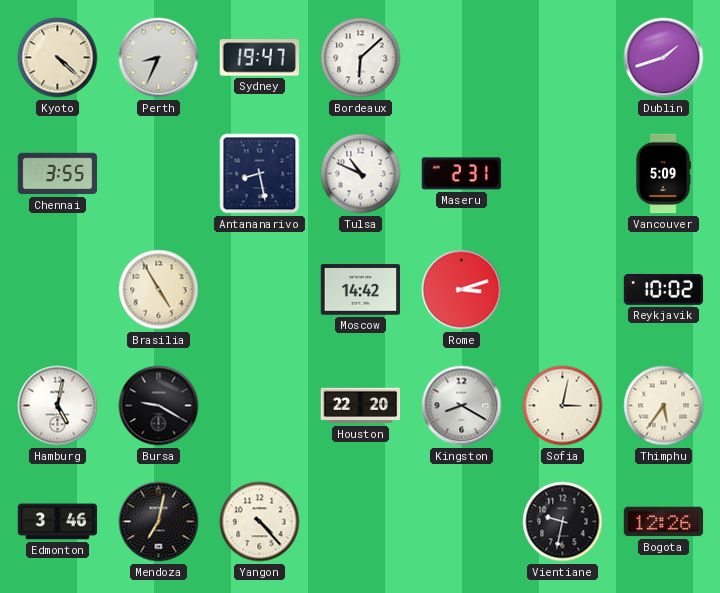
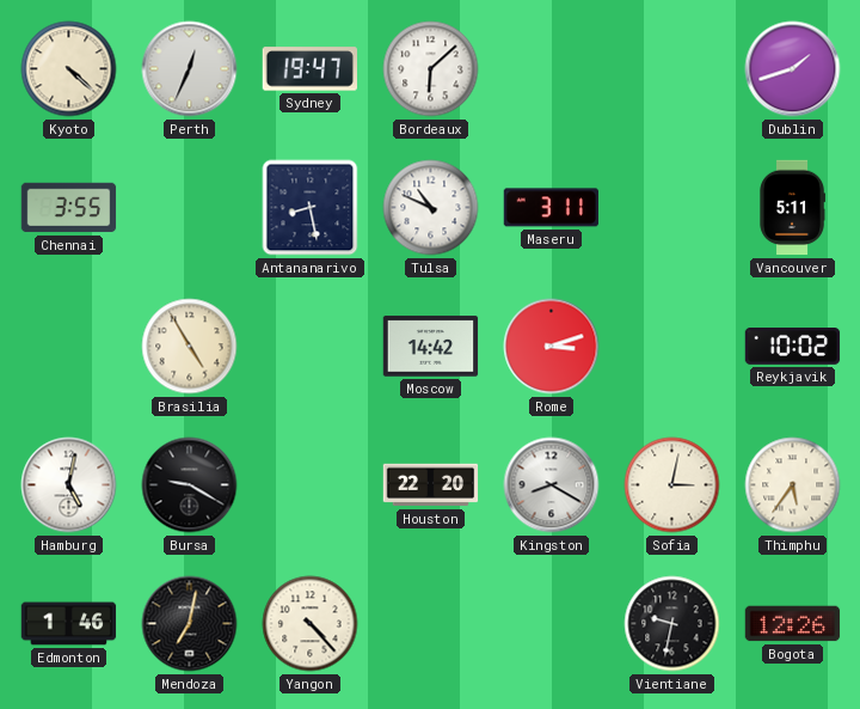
Perth: 8:34 -> 12:34 (190, 69)
Maseru: 2:31 -> 3:11 (551, 208)
Vancouver: 5:09 -> 5:11 (792, 208)
Edmonton: 3:46 -> 1:46 (69, 624)
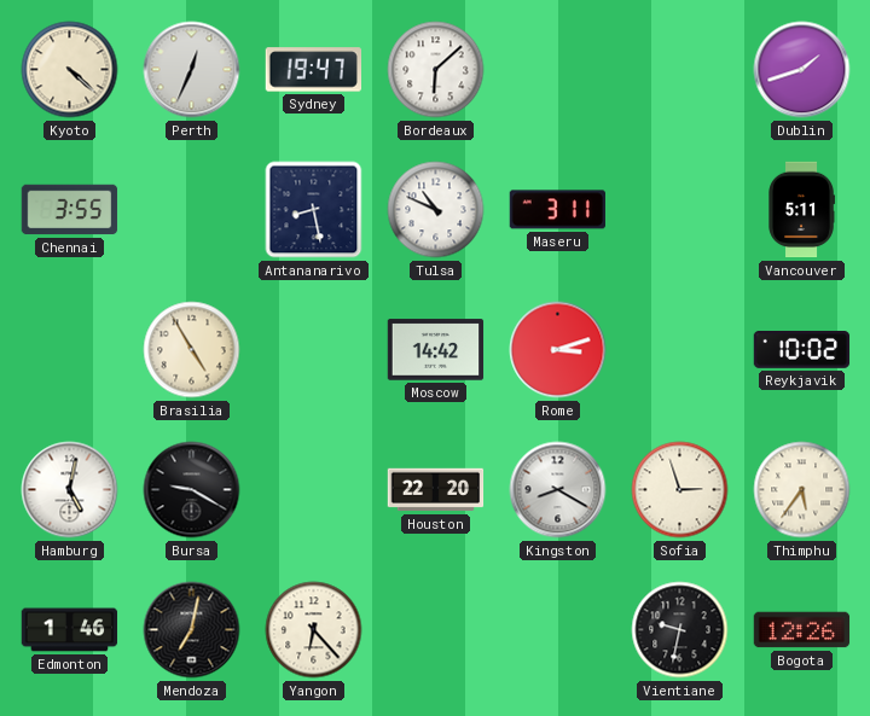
Sofia: 3:02 -> 2:57 (680, 490)
Yangon: 4:23 -> 6:23 (314, 630)
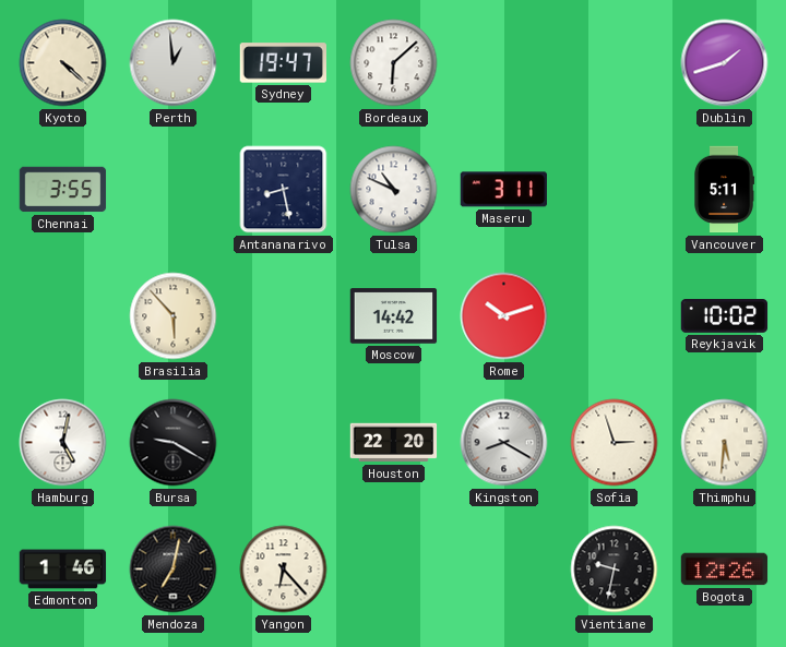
Perth: 12:34 -> 12:59 (174, 63)
Brasilia: 4:55 -> 5:53 (174, 316)
Rome: 3:12 -> 10:12 (504, 316)
Thimphu: 5:36 -> 5:31 (725, 443)
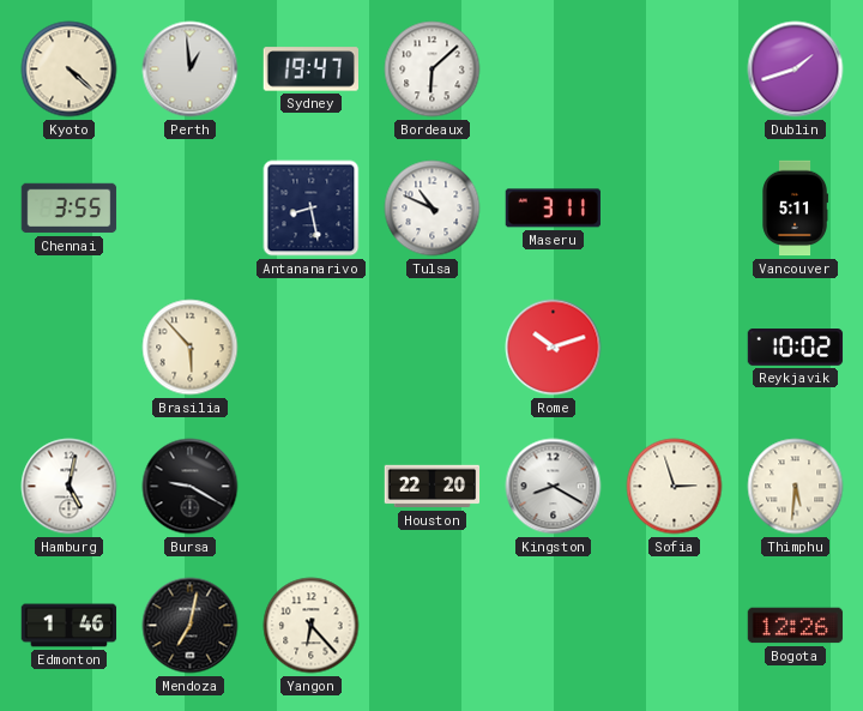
Moscow: 14:42 -> none (394, 316)
Vientiane: 9:32 -> none (615, 570)
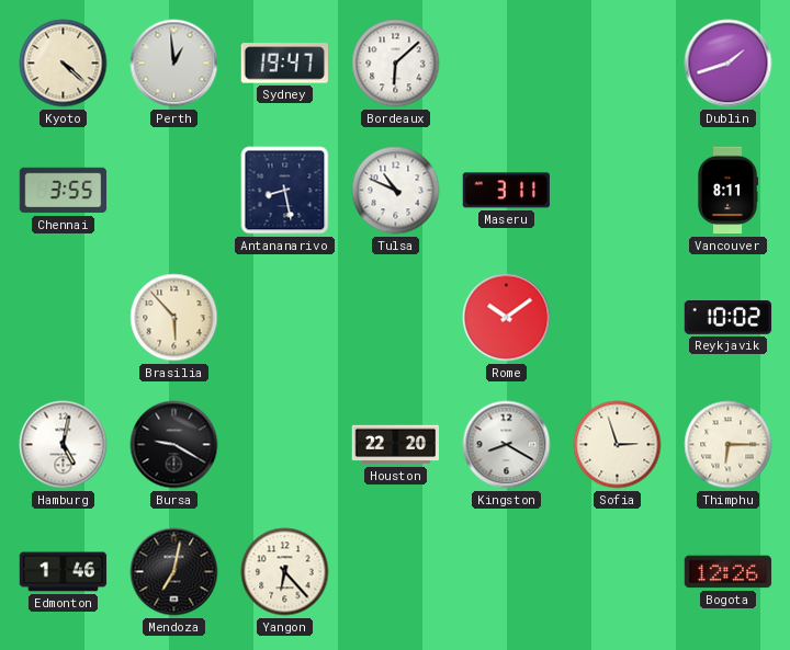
Vancouver: 5:11 -> 8:11 (727, 191)
Rome: 10:12 -> 10:09 (507, 318)
Thimphu: 5:31 -> 6:15 (729, 445)
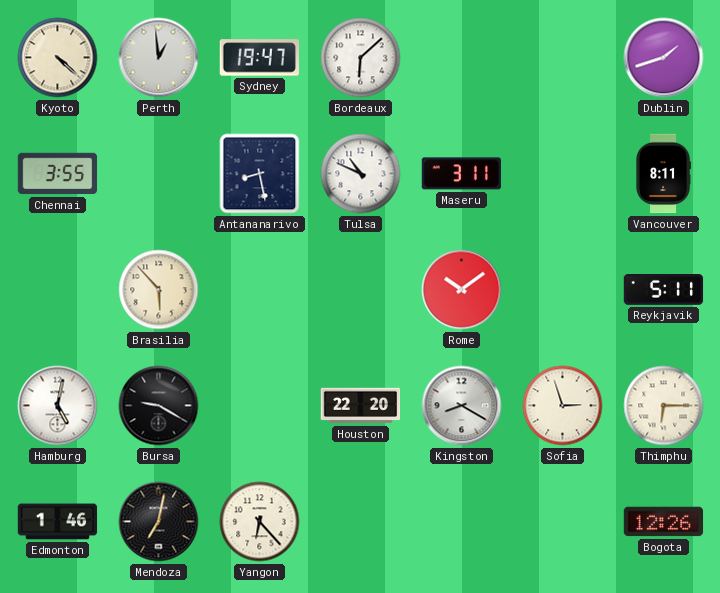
Reykjavik: 10:02 -> 5:11 (664, 290)
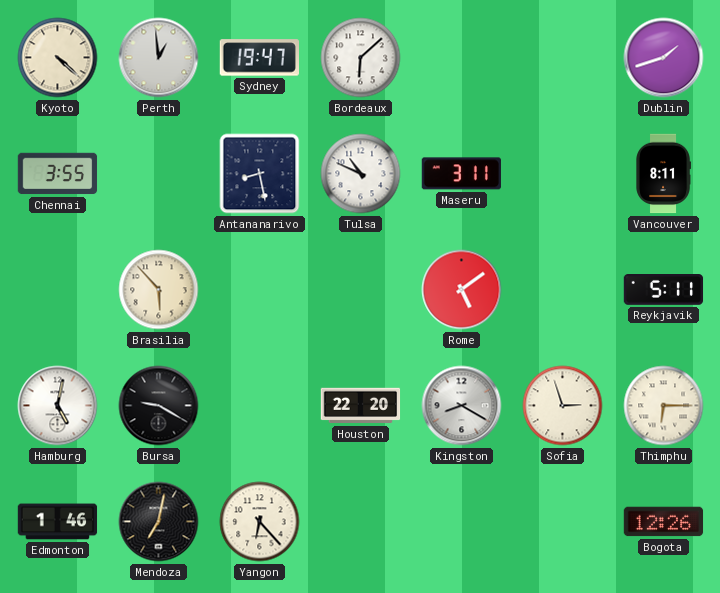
Rome: 10:09 -> 5:09 (462, 290)
